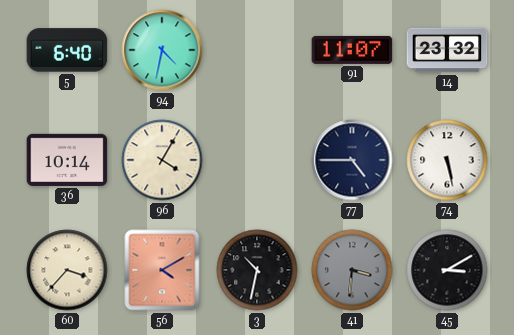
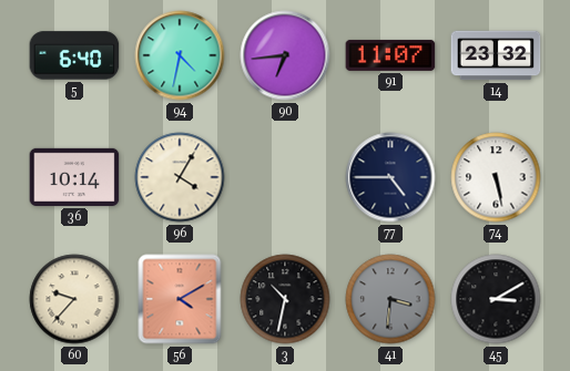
90: none -> 6:44 (285, 55)
60: 3:37 -> 9:37 (74, 299)
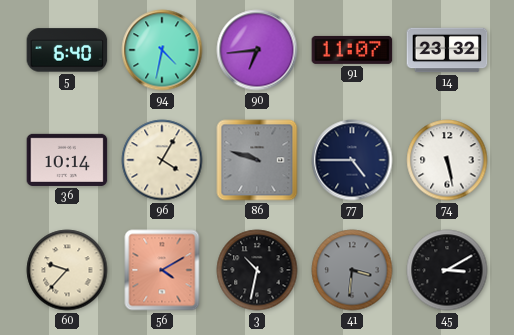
86: none -> 9:48 (257, 160)
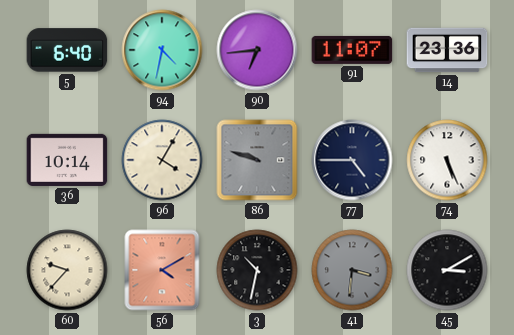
14: 23:32 -> 23:36 (447, 50)
74: 5:28 -> 5:26 (447, 160)
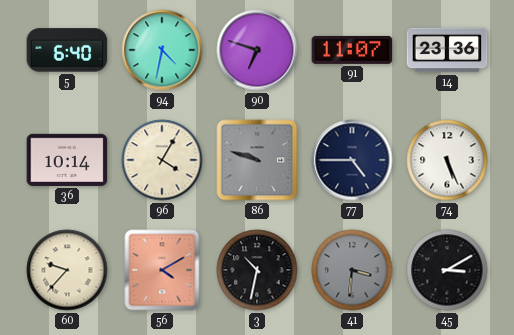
90: 6:44 -> 6:48 (257, 50)
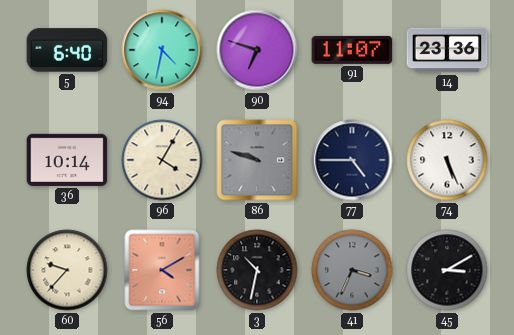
41: 3:31 -> 3:34 (352, 270)
